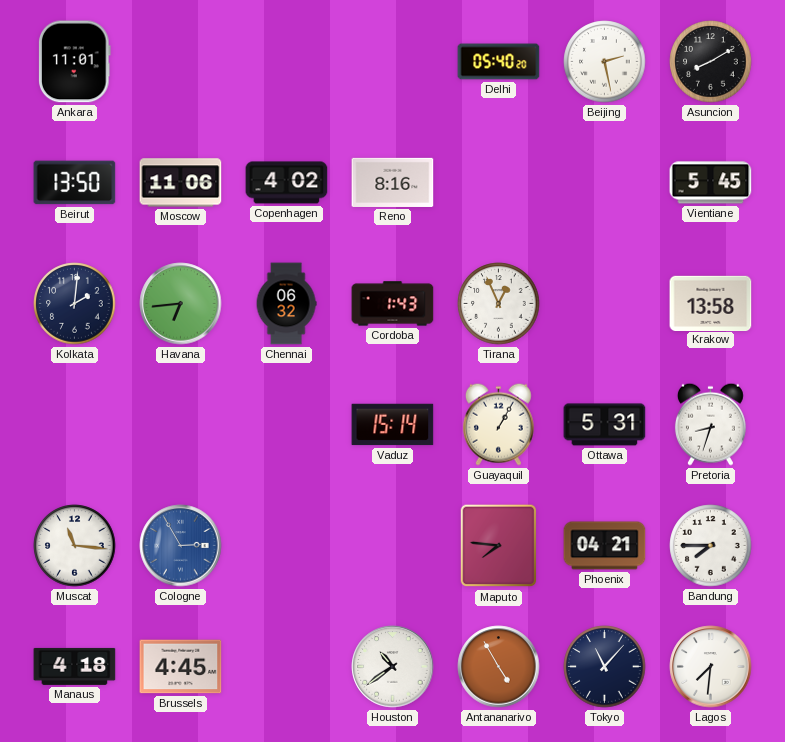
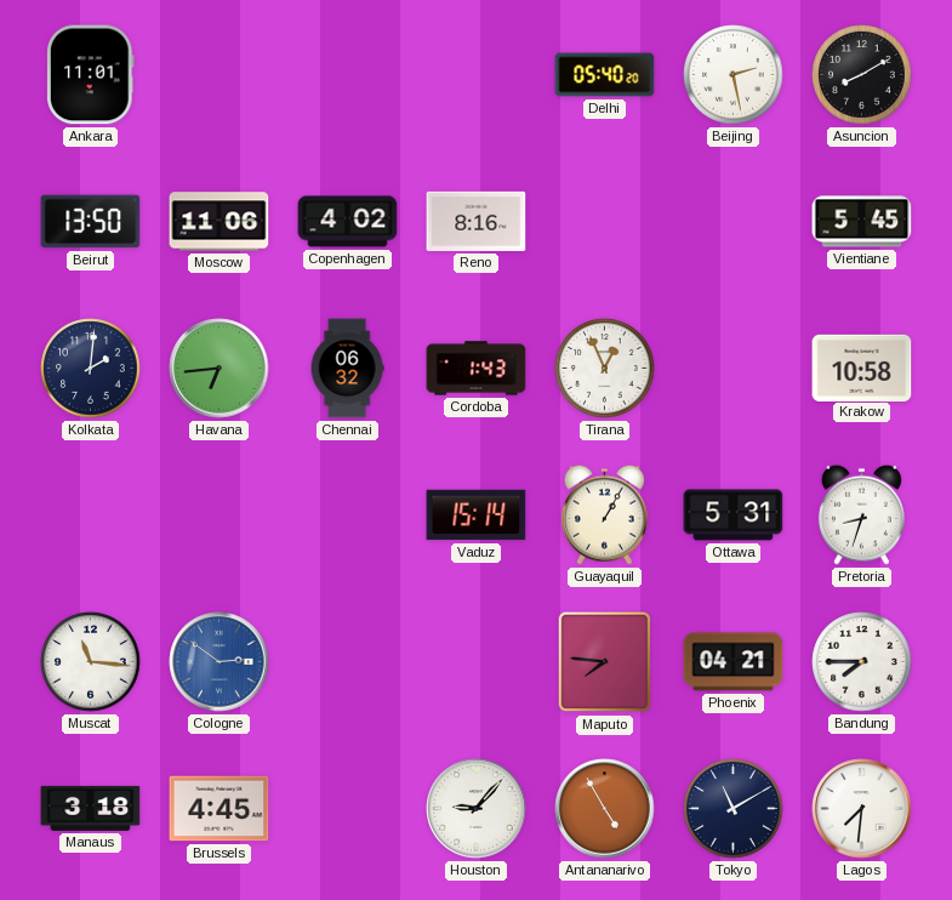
Krakow: 13:58 -> 10:58 (862, 368)
Cologne: 2:55 -> 2:51 (220, 662)
Manaus: 4:18 -> 3:18 (91, 808)
Houston: 10:39 -> 9:07 (477, 809)
Tokyo: 11:07 -> 11:10 (734, 809)
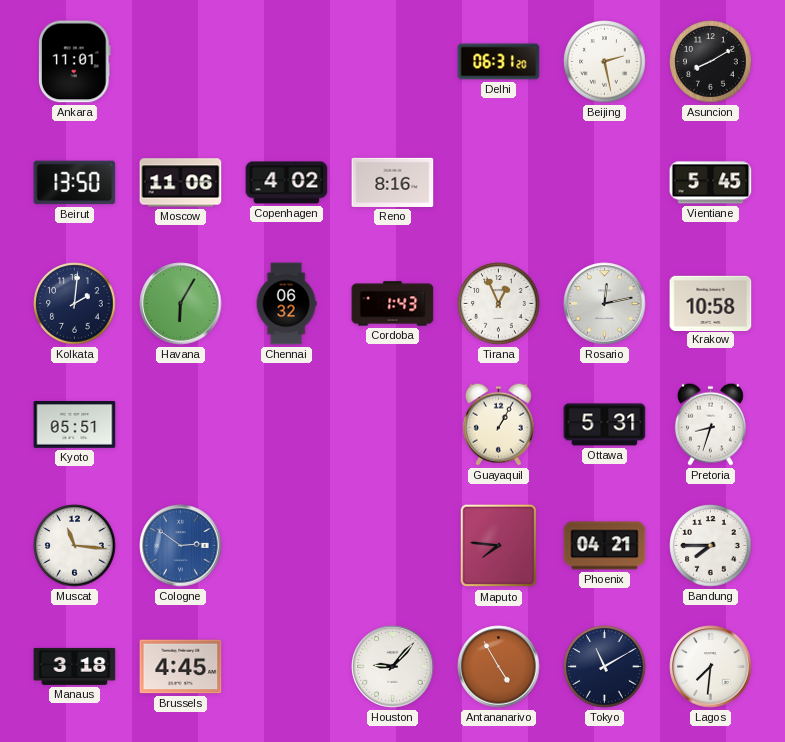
Delhi: 05:40 -> 06:31 (499, 62)
Havana: 6:44 -> 6:05 (181, 304)
Rosario: none -> 12:13 (605, 304)
Kyoto: none -> 05:51 (75, 425)
Vaduz: 15:14 -> none (477, 515)
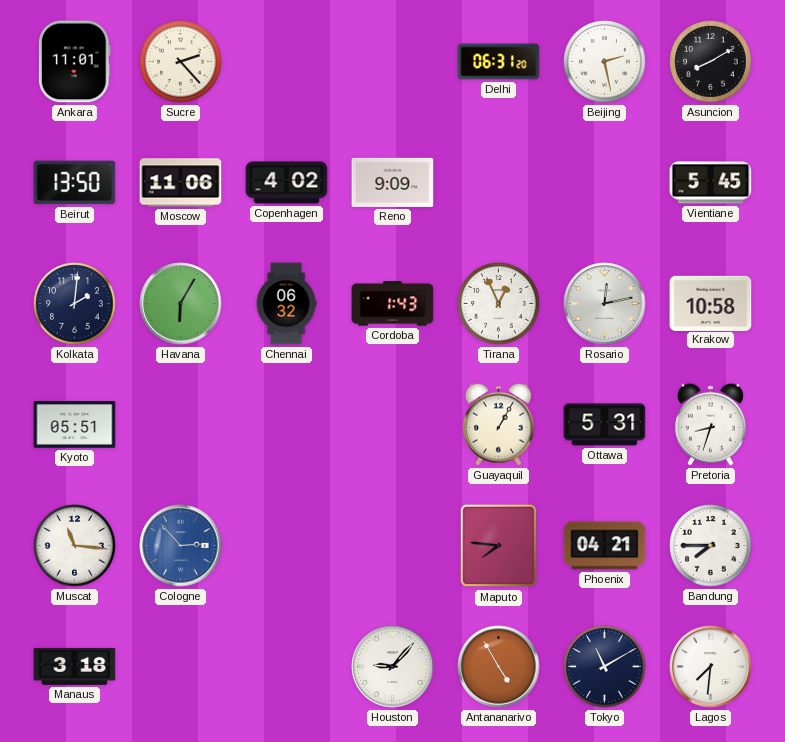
Sucre: none -> 2:23 (181, 62)
Reno: 8:16 -> 9:09 (393, 182)
Cologne: 2:51 -> 2:53 (181, 546)
Brussels: 4:45 -> none (181, 667)
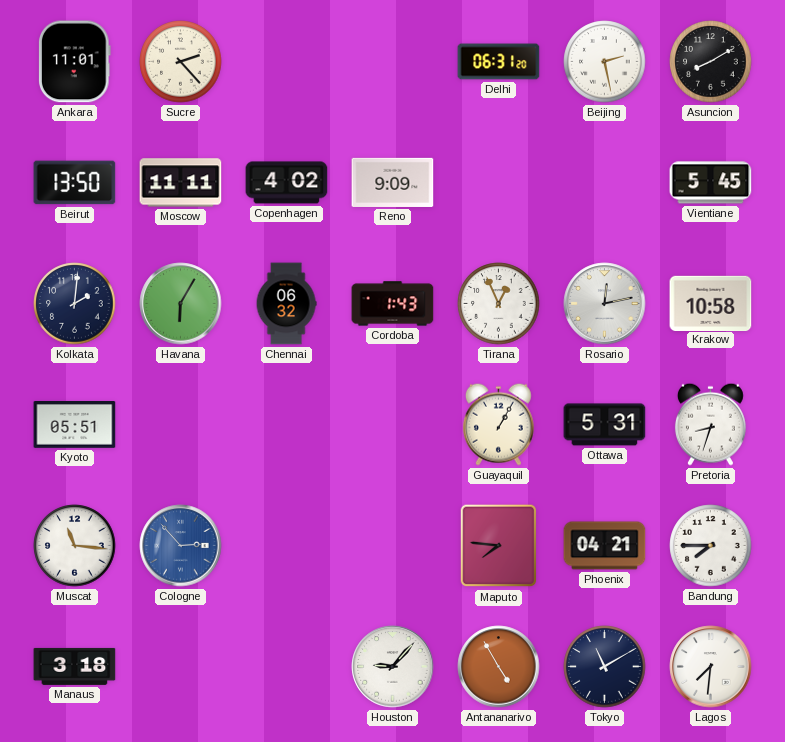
Moscow: 11:06 -> 11:11 (181, 183)
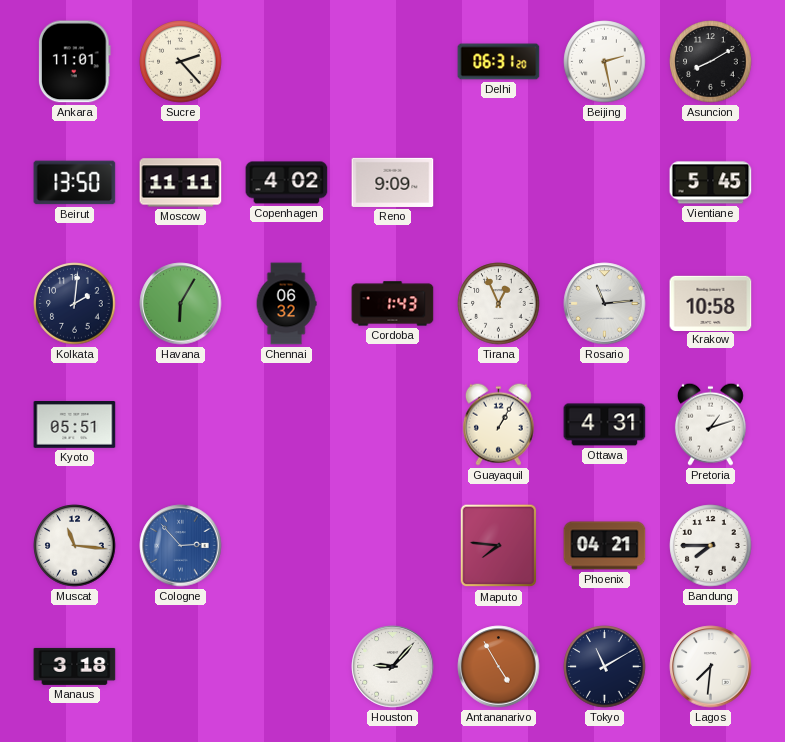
Rosario: 12:13 -> 11:14 (605, 304)
Ottawa: 5:31 -> 4:31 (605, 425)
Pretoria: 8:33 -> 1:12 (710, 424)
